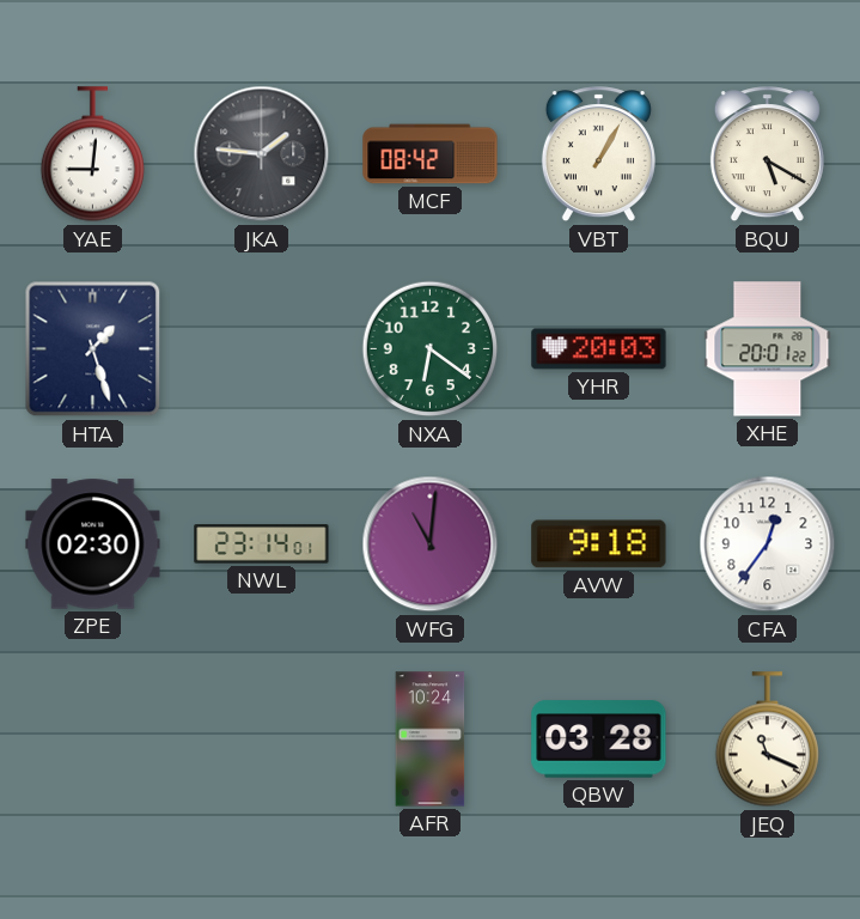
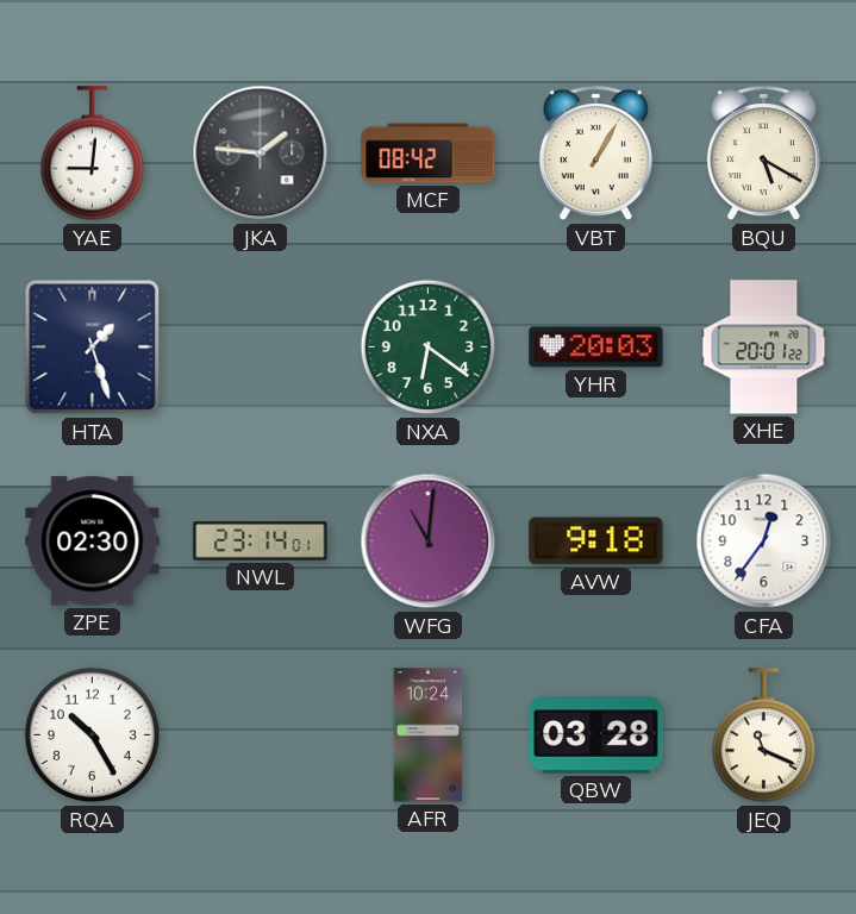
RQA: none -> 10:25 (93, 735)
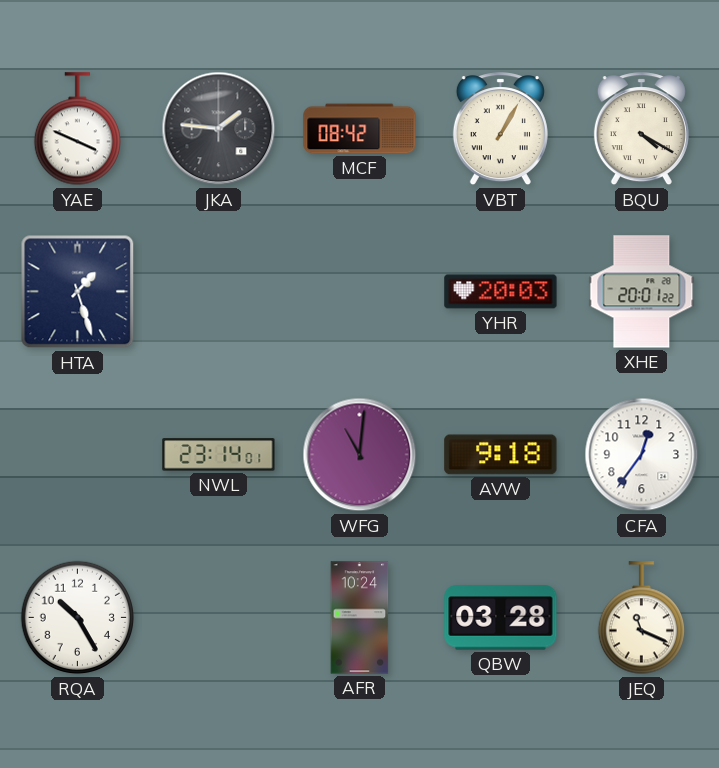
YAE: 9:01 -> 3:49 (77, 129)
BQU: 5:20 -> 4:20 (641, 129)
NXA: 6:21 -> none (429, 348)
ZPE: 02:30 -> none (93, 541)
